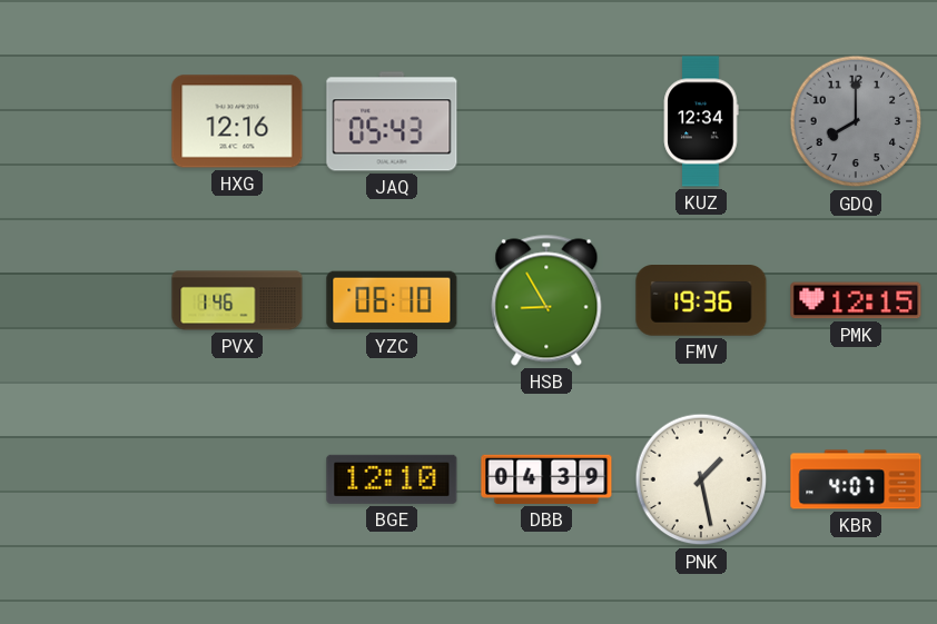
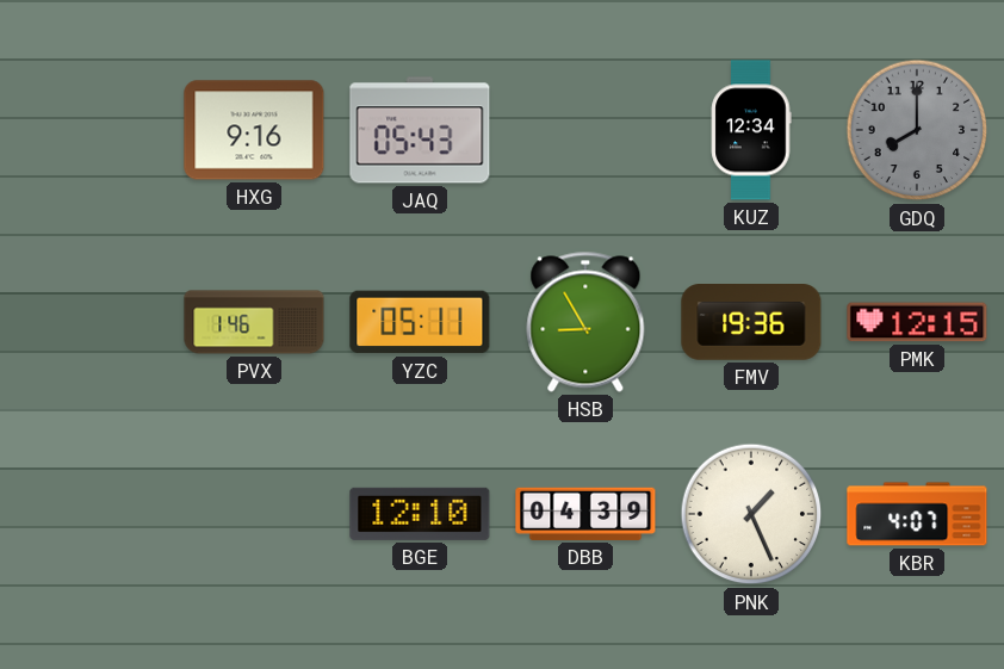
HXG: 12:16 -> 9:16 (254, 130)
YZC: 06:10 -> 05:11 (420, 322)
PNK: 1:28 -> 1:26 (751, 514)
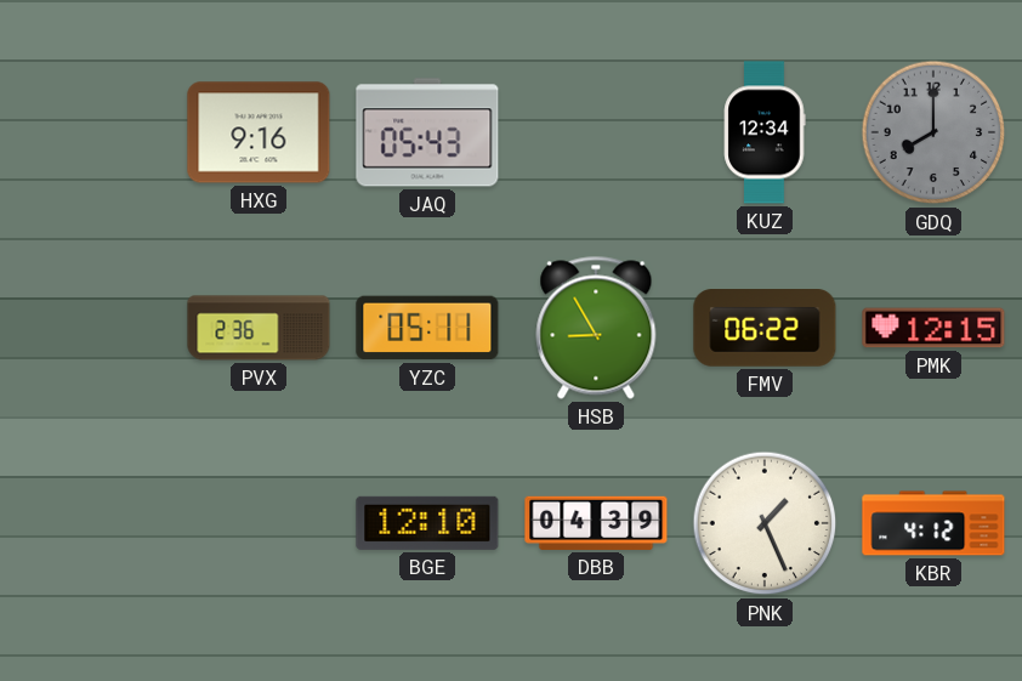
PVX: 1:46 -> 2:36 (259, 328)
FMV: 19:36 -> 06:22 (765, 329)
KBR: 4:07 -> 4:12 (933, 523)
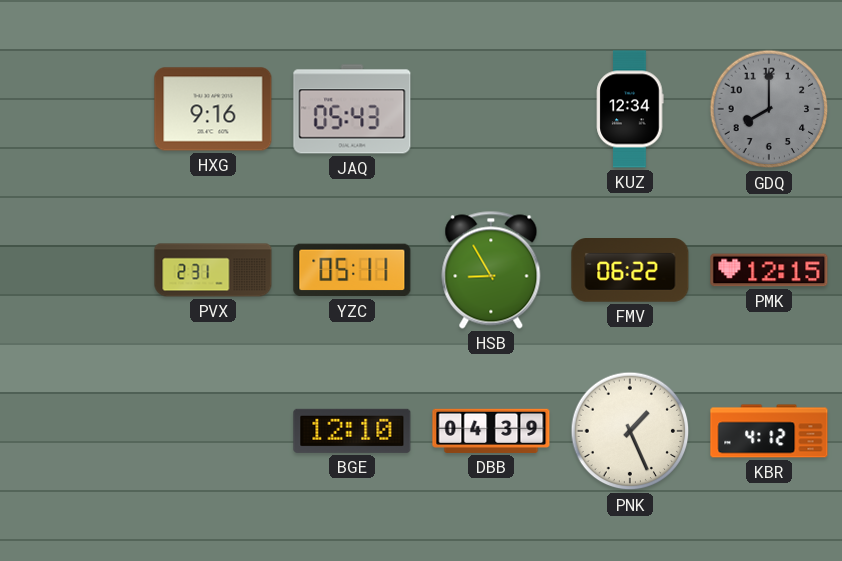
PVX: 2:36 -> 2:31 (213, 270)
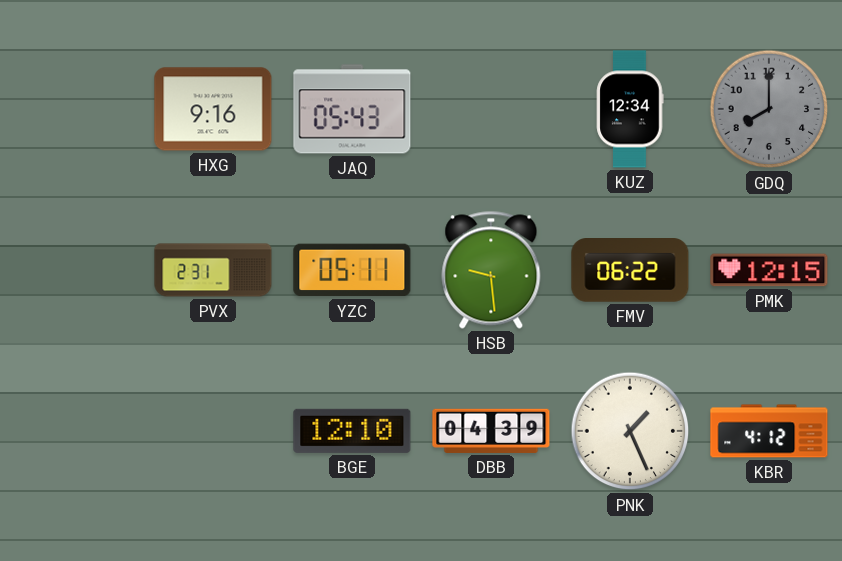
HSB: 8:55 -> 9:29 (491, 270)
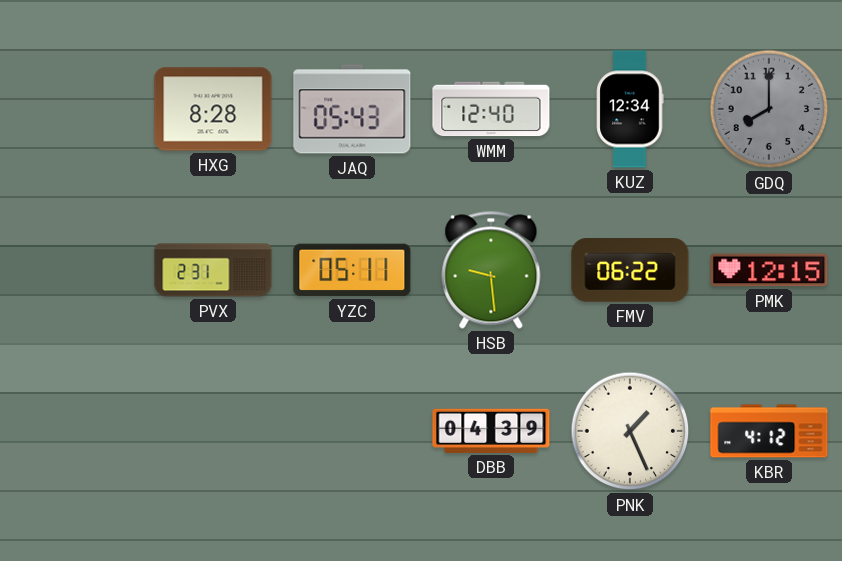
HXG: 9:16 -> 8:28 (213, 109)
WMM: none -> 12:40 (491, 109)
BGE: 12:10 -> none (352, 431)
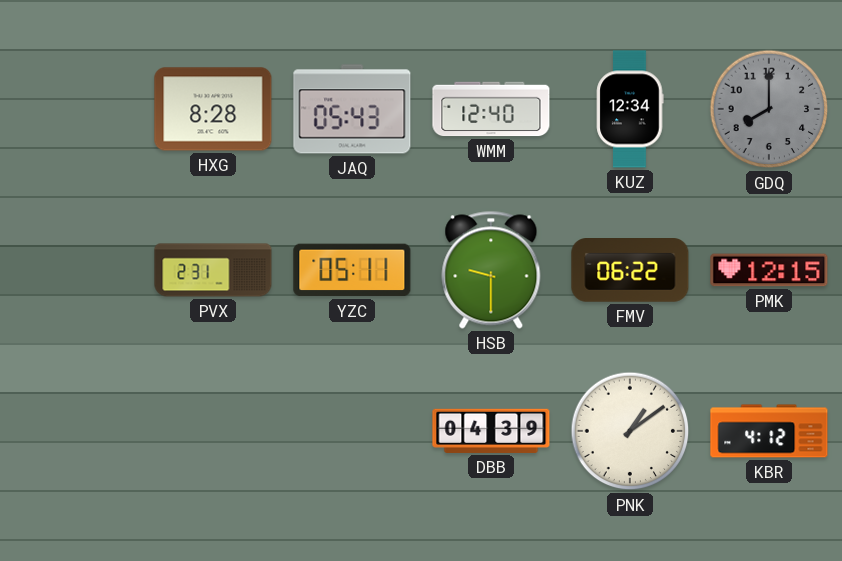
HSB: 9:29 -> 9:30 (491, 270)
PNK: 1:26 -> 1:09 (630, 431)
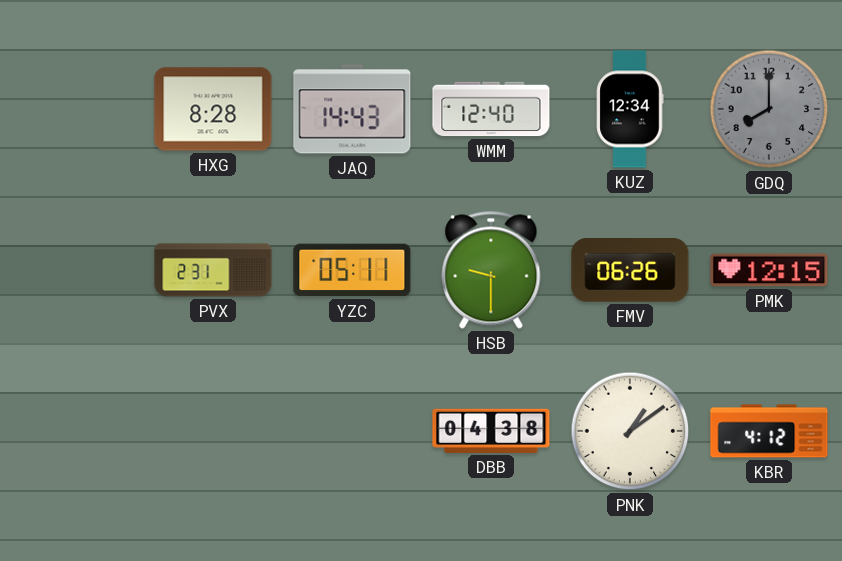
JAQ: 05:43 -> 14:43 (352, 109)
FMV: 06:22 -> 06:26 (630, 271)
DBB: 04:39 -> 04:38 (491, 431)
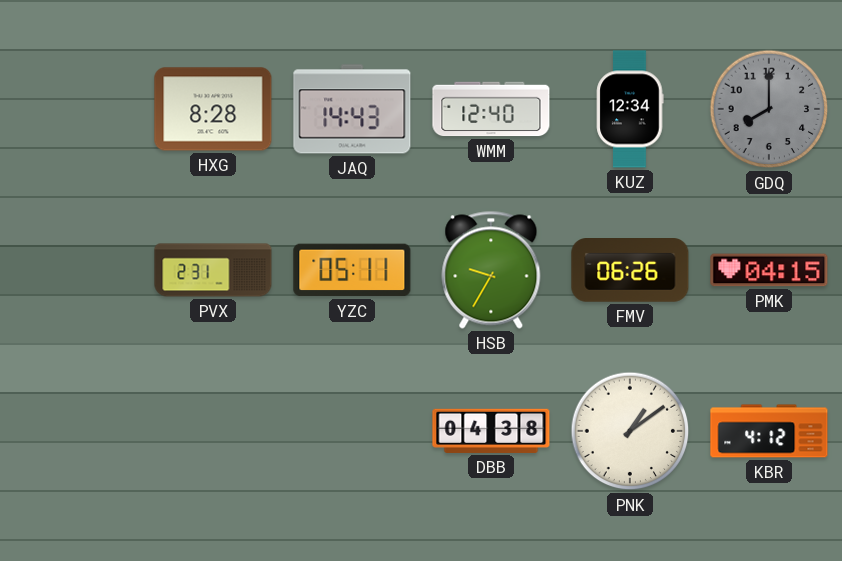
HSB: 9:30 -> 9:35 (491, 270)
PMK: 12:15 -> 04:15 (769, 270)
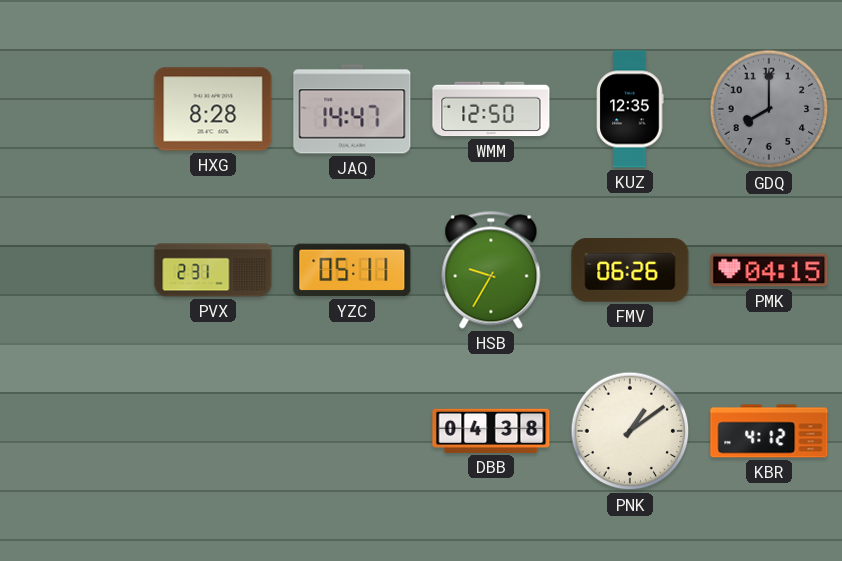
JAQ: 14:43 -> 14:47 (352, 109)
WMM: 12:40 -> 12:50 (491, 109)
KUZ: 12:34 -> 12:35 (630, 109)
